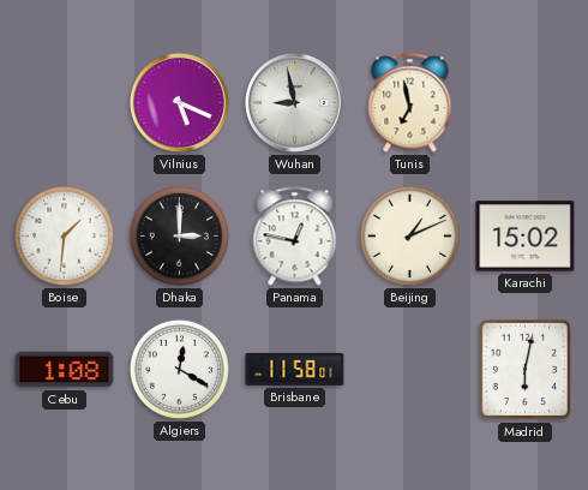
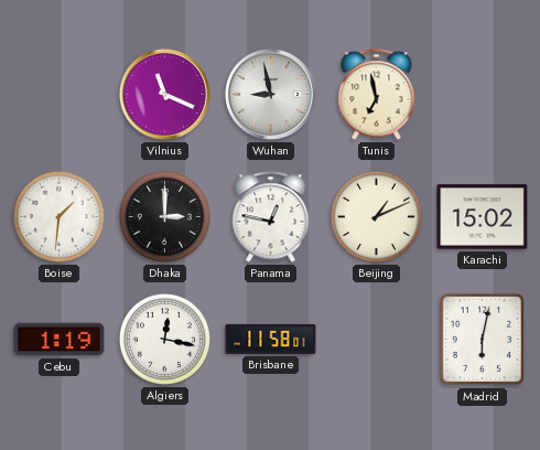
Vilnius: 5:19 -> 11:19 (164, 94)
Cebu: 1:08 -> 1:19 (60, 340)
Algiers: 12:20 -> 12:17 (164, 339)
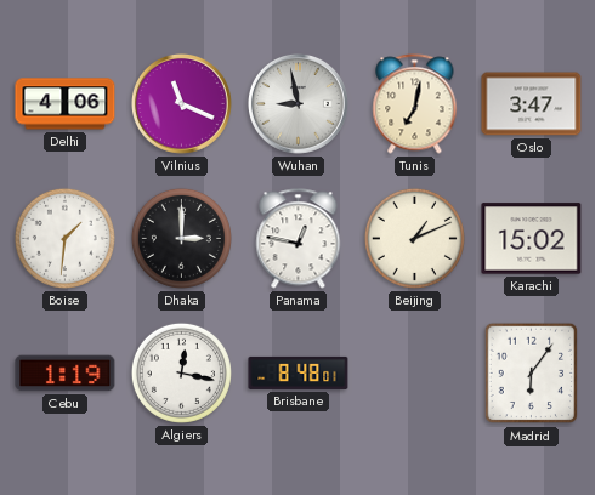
Delhi: none -> 4:06 (66, 104)
Tunis: 6:58 -> 7:02 (415, 104)
Oslo: none -> 3:47 (532, 104)
Brisbane: 11:58 -> 8:48 (299, 372)
Madrid: 6:02 -> 6:06 (532, 374)
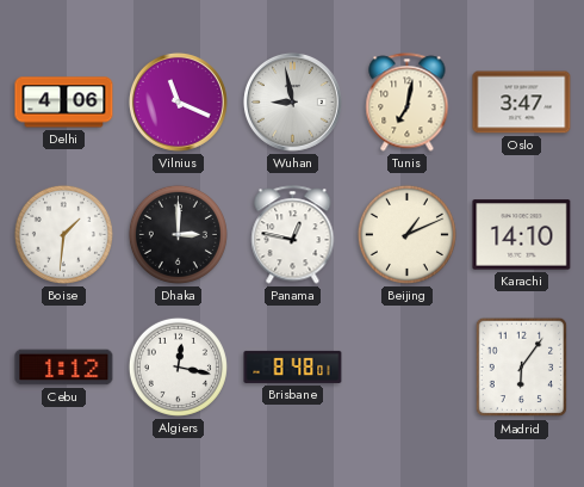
Karachi: 15:02 -> 14:10 (522, 235)
Cebu: 1:19 -> 1:12 (64, 368)
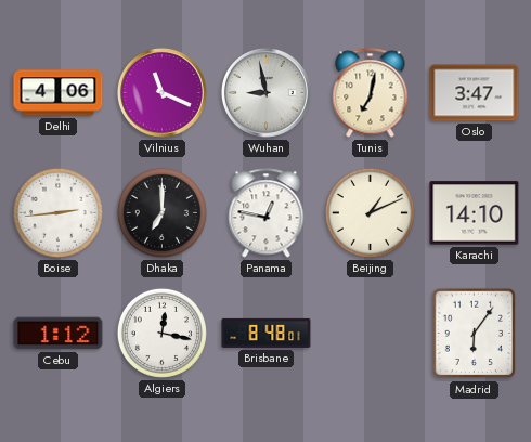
Boise: 1:31 -> 2:44 (57, 212)
Dhaka: 3:00 -> 7:00 (161, 212)
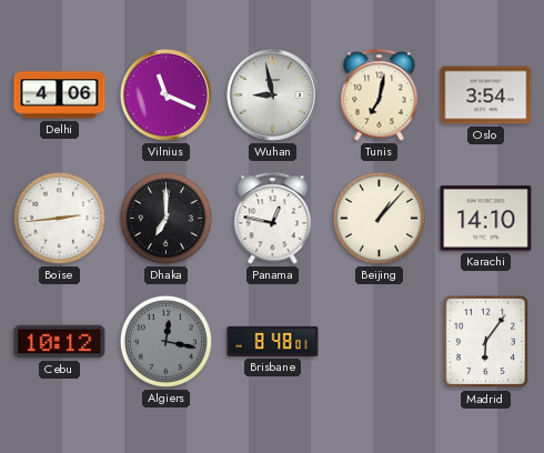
Oslo: 3:47 -> 3:54 (486, 95)
Beijing: 1:11 -> 1:07 (379, 218)
Cebu: 1:12 -> 10:12 (60, 342)
Algiers dial: white -> grey (165, 341)
